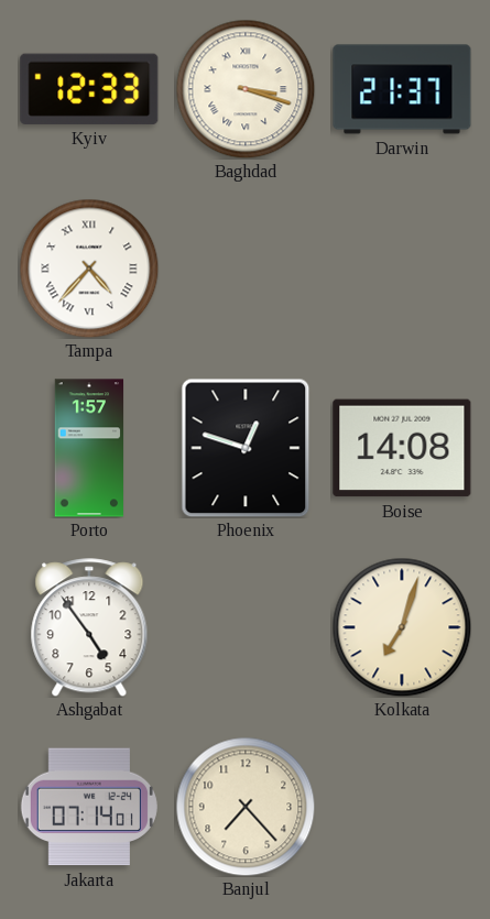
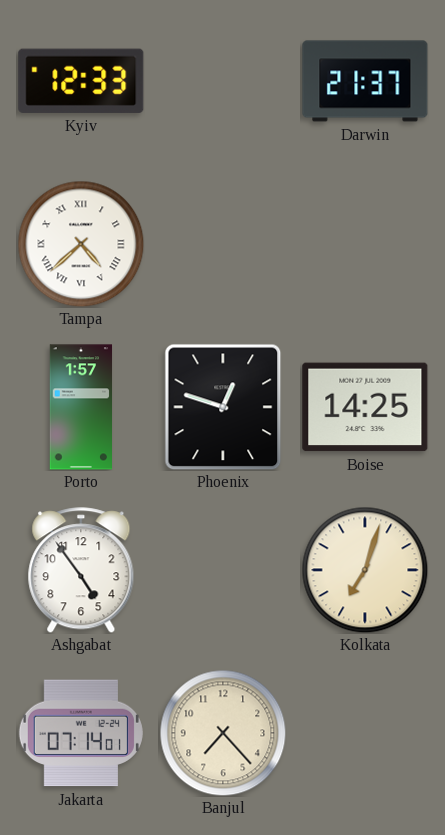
Baghdad: 3:18 -> none (246, 89)
Tampa: 4:37 -> 4:38 (81, 244)
Boise: 14:08 -> 14:25 (365, 407)
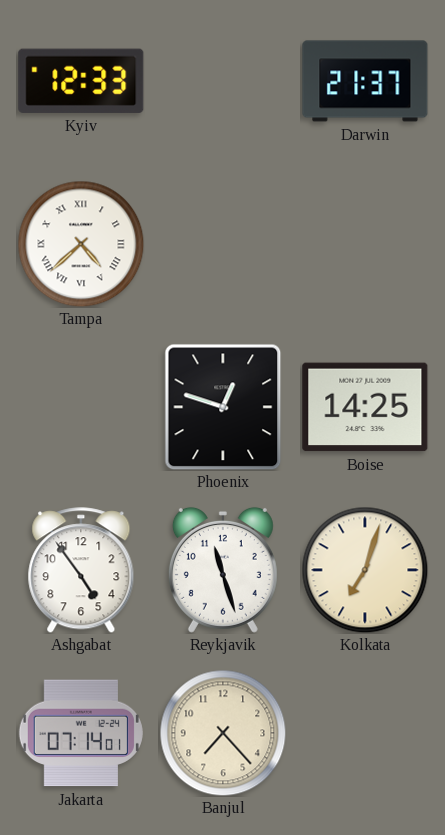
Porto: 1:57 -> none (81, 407)
Reykjavik: none -> 11:27 (223, 570)
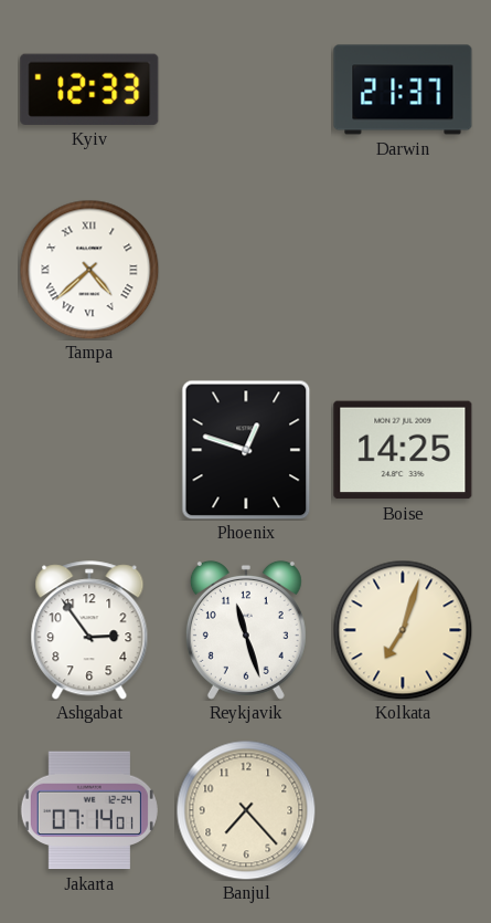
Ashgabat: 4:54 -> 2:54 (89, 630)
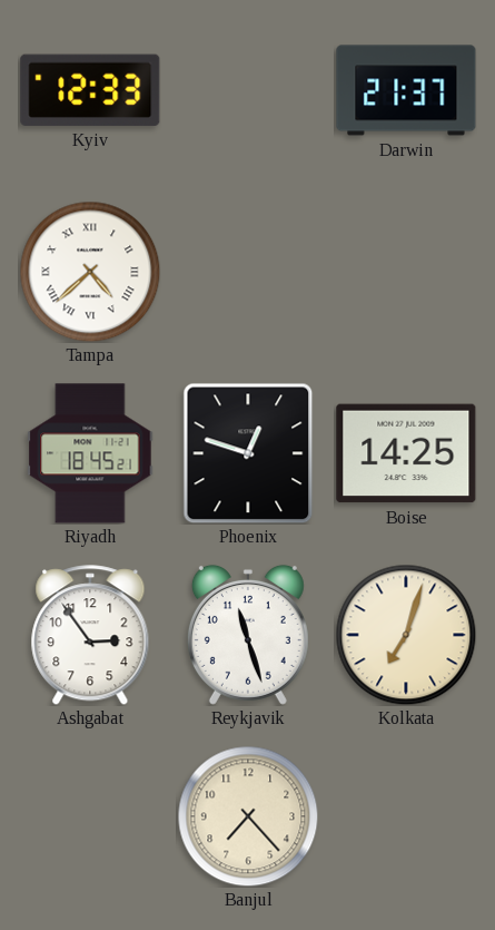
Riyadh: none -> 18:45 (90, 453)
Jakarta: 07:14 -> none (89, 810)
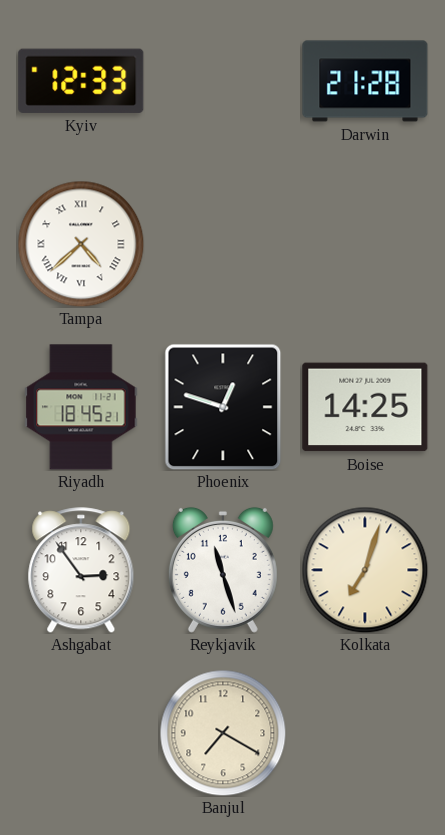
Darwin: 21:37 -> 21:28 (365, 81)
Banjul: 7:23 -> 7:20 (223, 733)
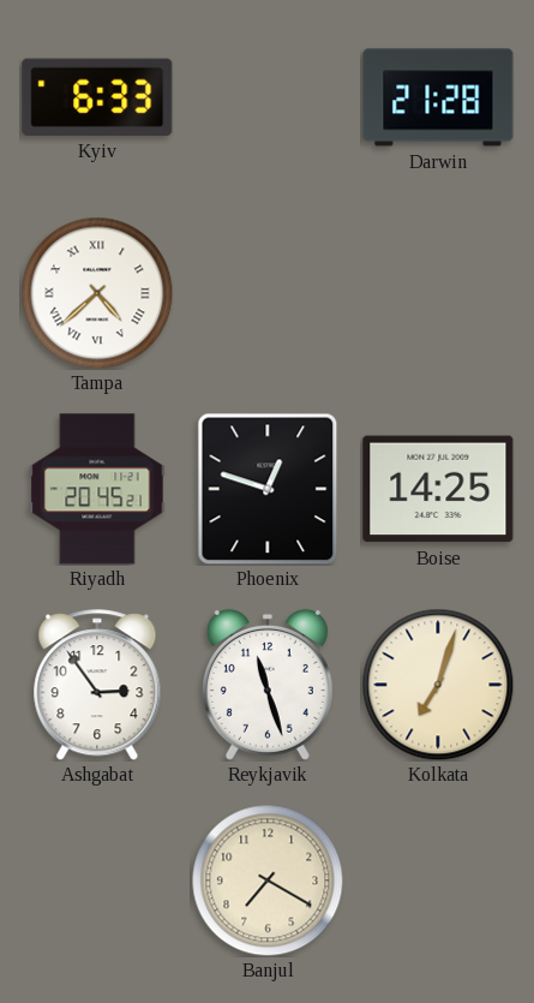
Kyiv: 12:33 -> 6:33 (97, 97)
Riyadh: 18:45 -> 20:45 (97, 489)
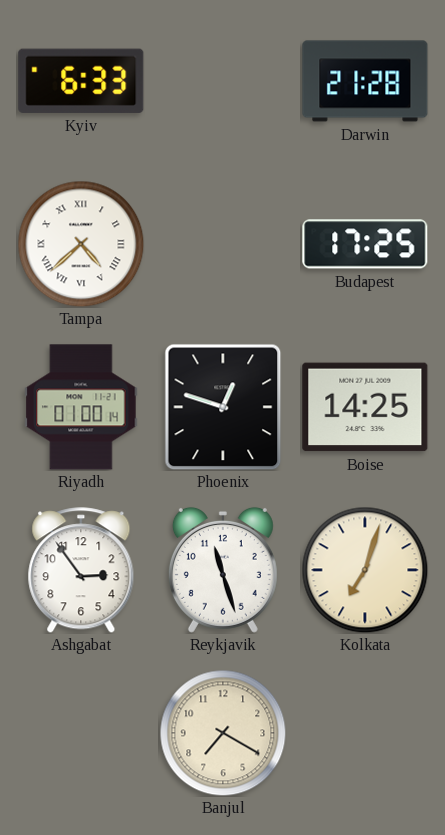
Budapest: none -> 17:25 (365, 244)
Riyadh: 20:45 -> 01:00 (81, 407)
